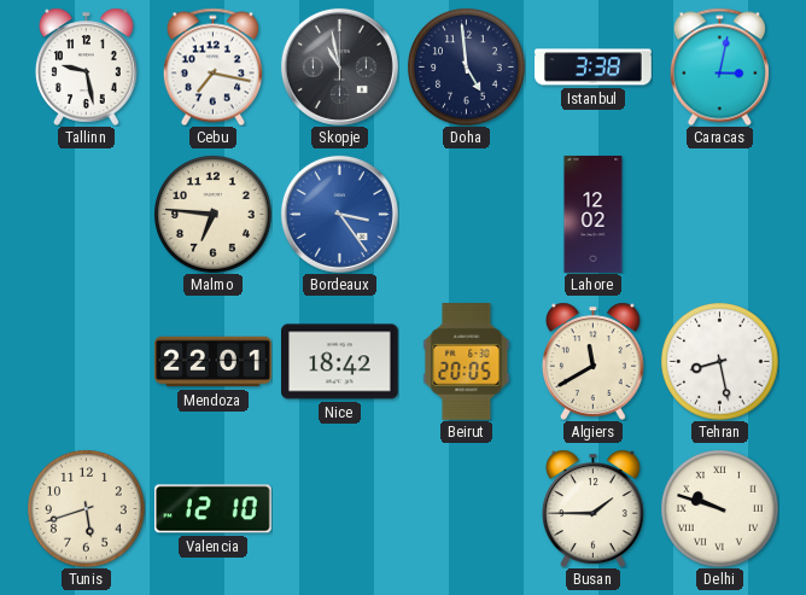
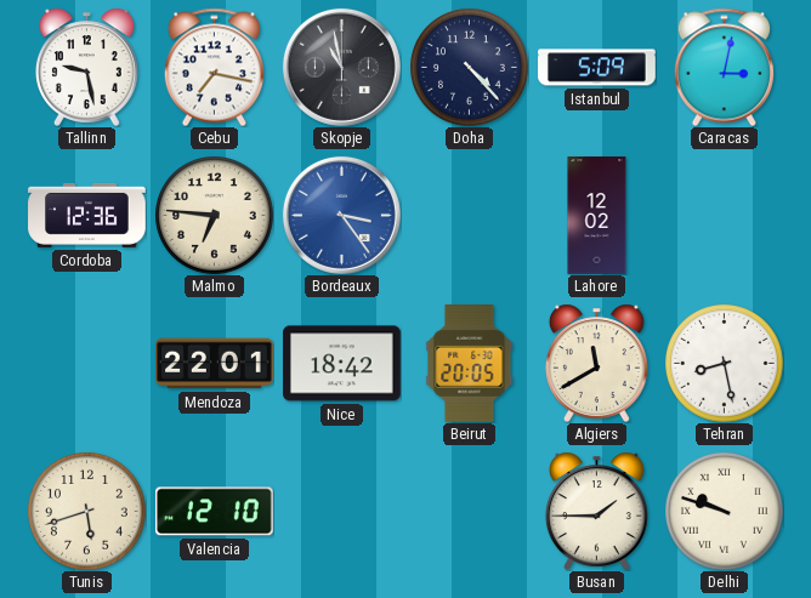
Doha: 4:59 -> 4:23 (470, 68)
Istanbul: 3:38 -> 5:09 (597, 68)
Cordoba: none -> 12:36 (87, 215)
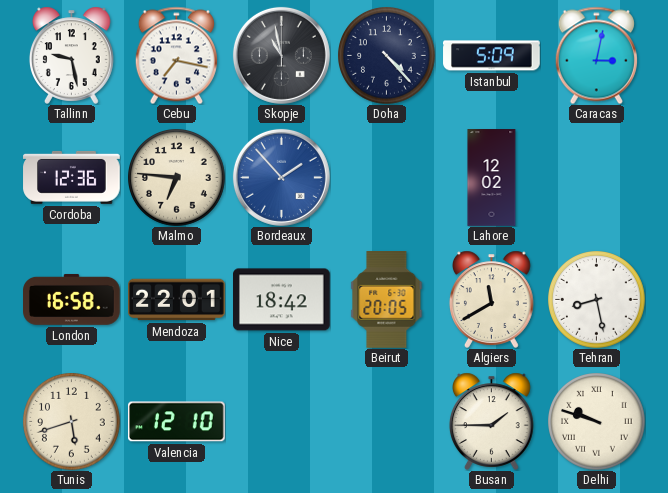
Bordeaux: 3:24 -> 1:53 (281, 177)
London: none -> 16:58 (72, 299)
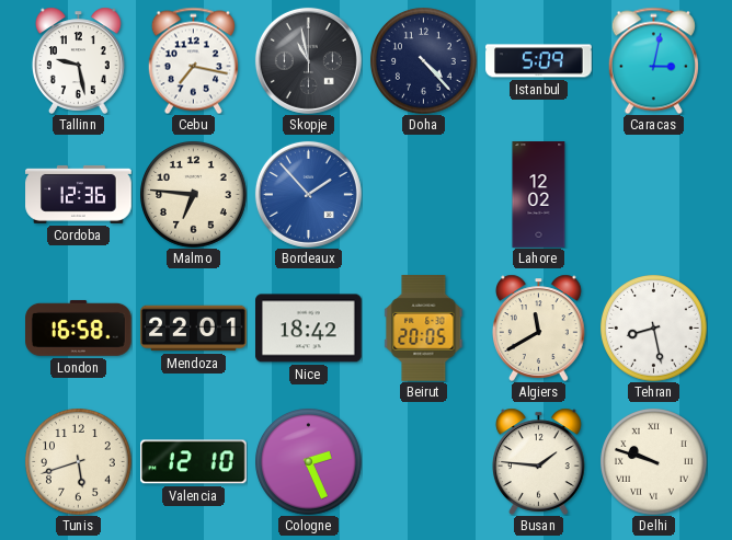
Cologne: none -> 2:26 (309, 462)
Busan: 1:45 -> 1:46 (538, 461)
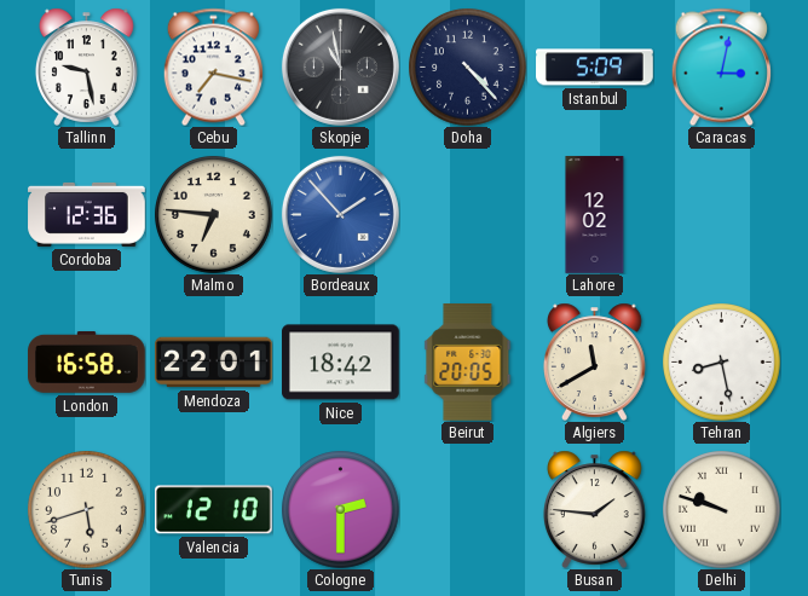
Cologne: 2:26 -> 2:30 (341, 510)
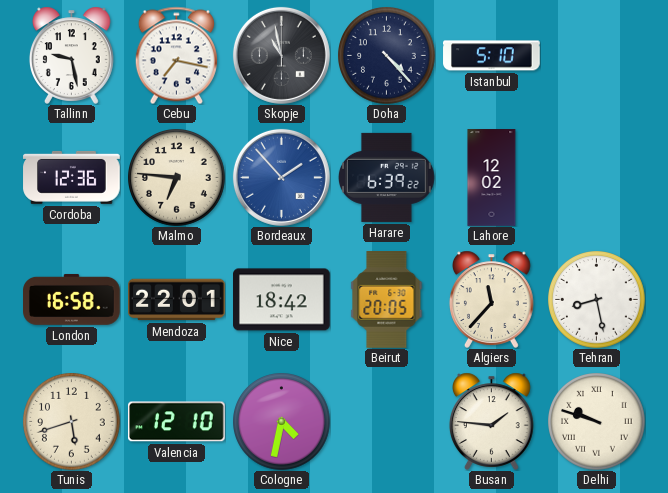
Istanbul: 5:09 -> 5:10 (492, 56)
Caracas: 3:02 -> none (721, 66)
Harare: none -> 6:39 (386, 177)
Algiers: 11:40 -> 11:37 (491, 299)
Cologne: 2:30 -> 4:32 (282, 422)
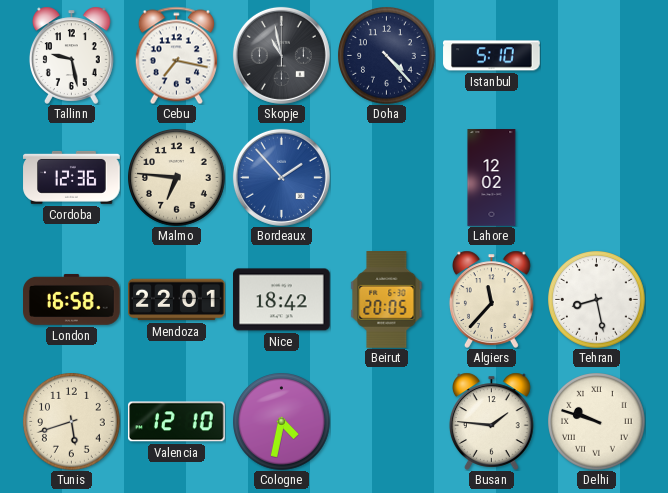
Harare: 6:39 -> none (386, 177)
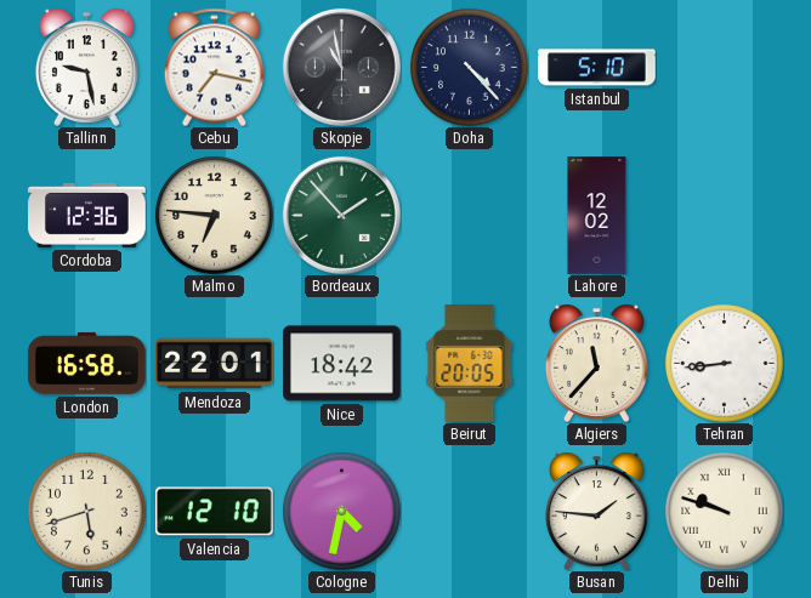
Bordeaux dial: blue -> green (341, 215)
Tehran: 8:28 -> 8:44 (725, 364)
